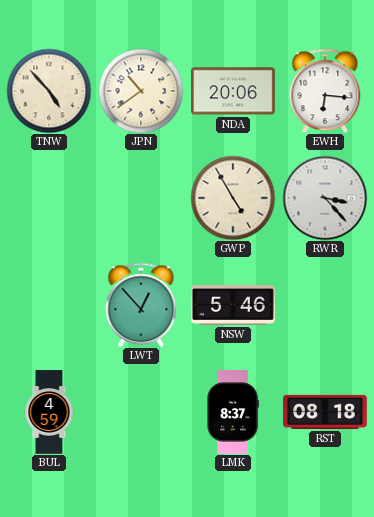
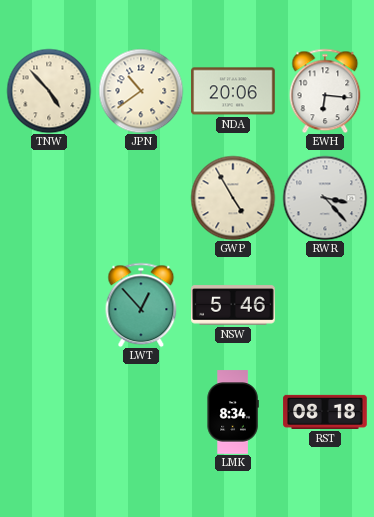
BUL: 4:59 -> none (49, 412)
LMK: 8:37 -> 8:34 (233, 412)
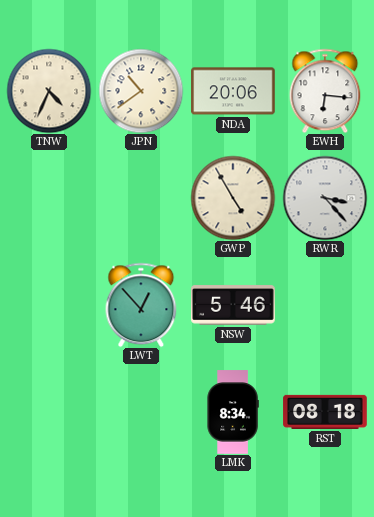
TNW: 4:53 -> 4:34 (49, 91)
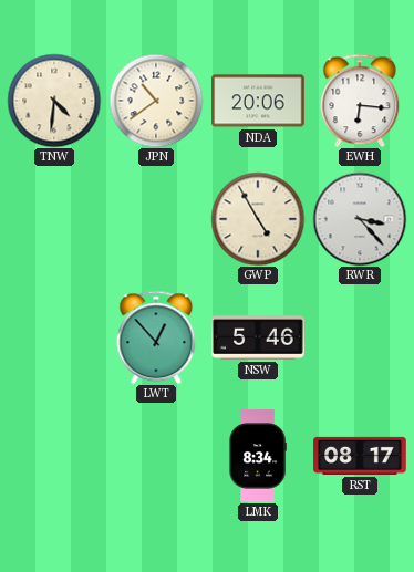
TNW: 4:34 -> 4:31 (54, 101)
RST: 08:18 -> 08:17 (360, 456)
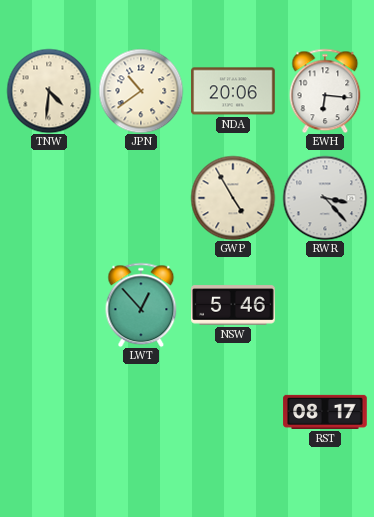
LMK: 8:34 -> none (258, 456)
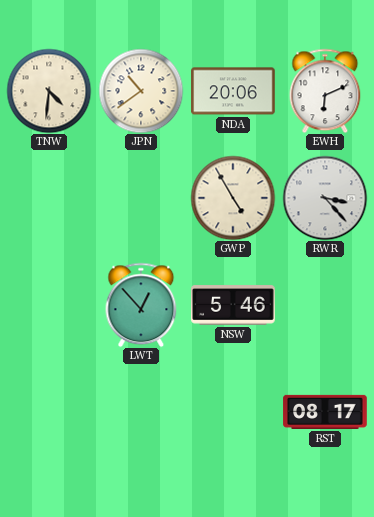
EWH: 6:16 -> 6:11 (325, 91)
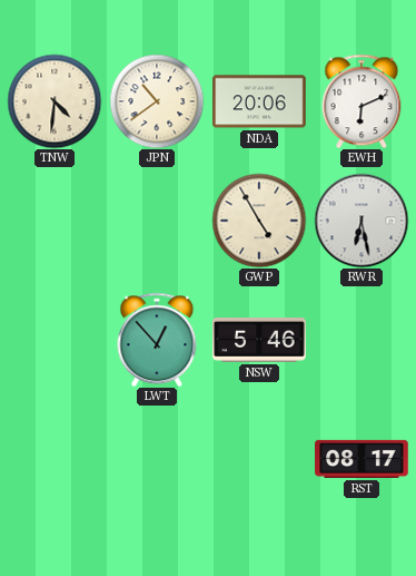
RWR: 3:23 -> 6:28 (361, 221)
